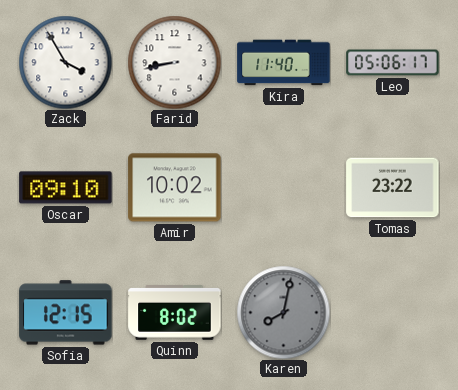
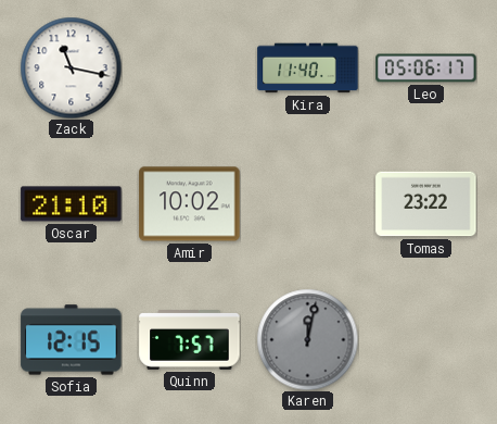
Zack: 3:55 -> 11:17 (71, 67)
Farid: 8:43 -> none (174, 62)
Oscar: 09:10 -> 21:10 (72, 204)
Quinn: 8:02 -> 7:57 (190, 340)
Karen: 8:02 -> 12:02 (307, 339)
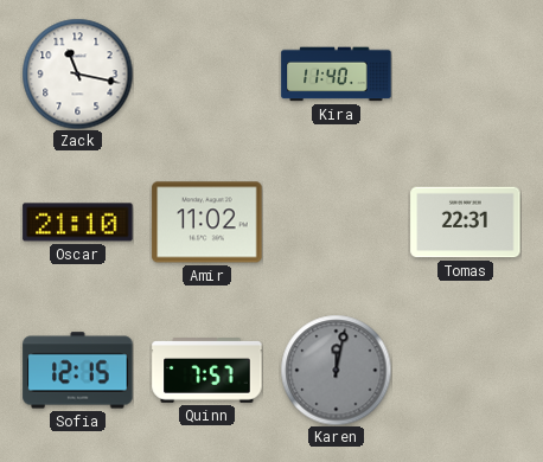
Leo: 05:06 -> none (426, 68)
Amir: 10:02 -> 11:02 (207, 223)
Tomas: 23:22 -> 22:31 (466, 223)
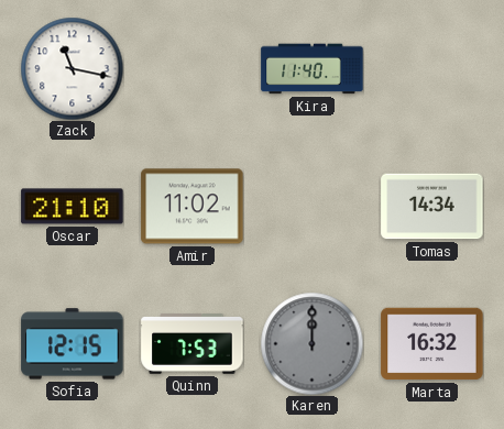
Tomas: 22:31 -> 14:34 (432, 207)
Quinn: 7:57 -> 7:53 (193, 344)
Karen: 12:02 -> 12:00 (311, 343)
Marta: none -> 16:32 (432, 344)
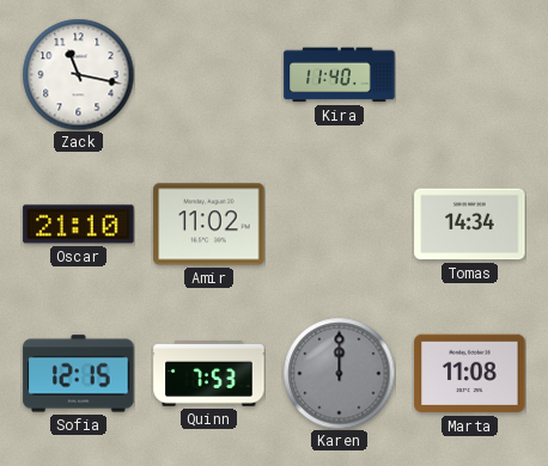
Marta: 16:32 -> 11:08 (470, 374)
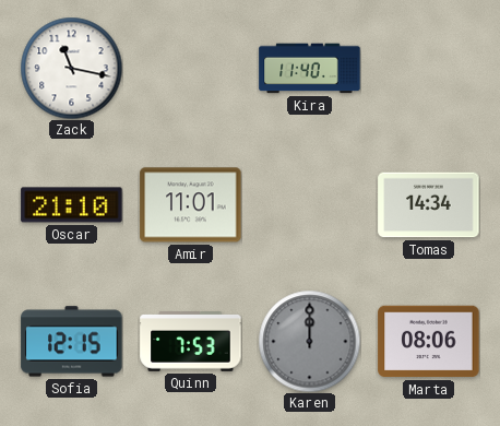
Amir: 11:02 -> 11:01 (191, 205)
Marta: 11:08 -> 08:06 (429, 342)
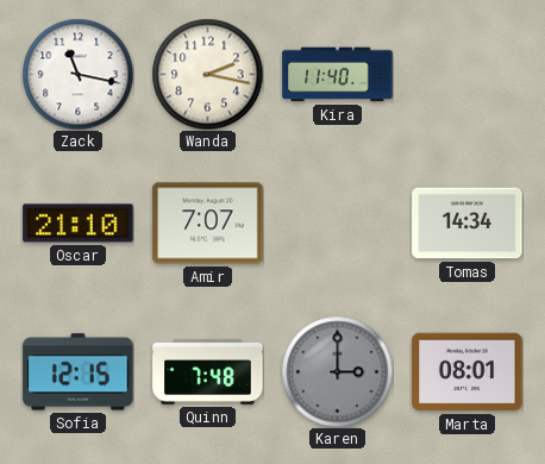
Wanda: none -> 2:17 (207, 74)
Amir: 11:01 -> 7:07 (208, 224)
Quinn: 7:53 -> 7:48 (208, 372)
Karen: 12:00 -> 3:00 (337, 371)
Marta: 08:06 -> 08:01 (468, 372)
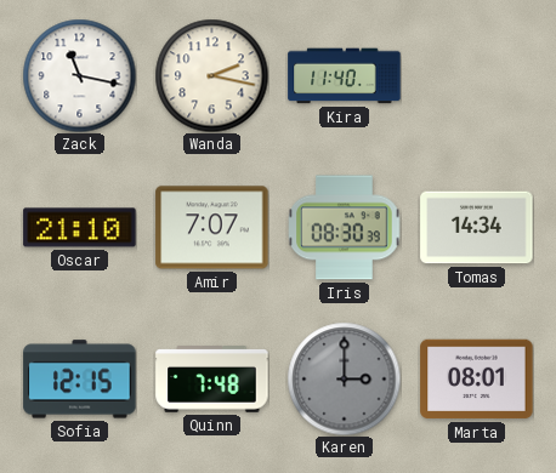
Iris: none -> 08:30 (345, 228)
